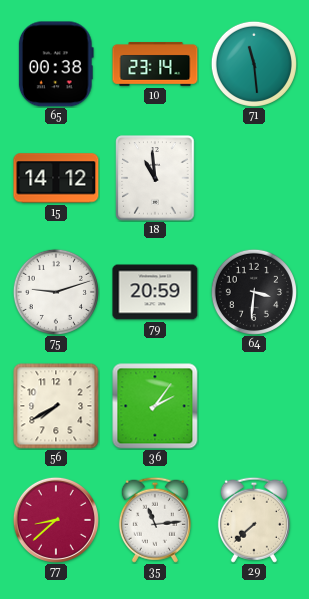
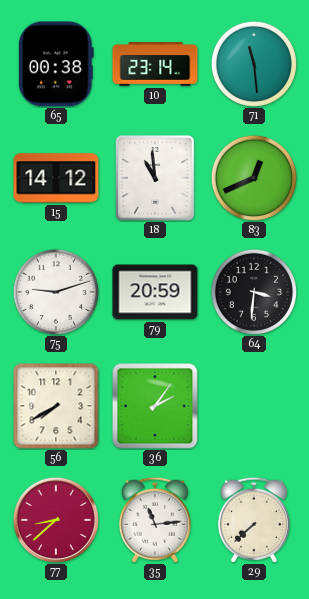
83: none -> 12:41 (254, 178)
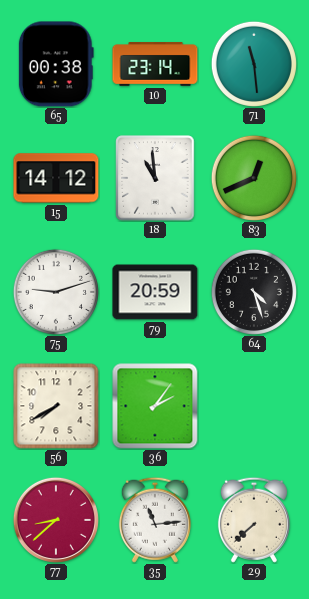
64: 3:31 -> 4:27 (254, 292)
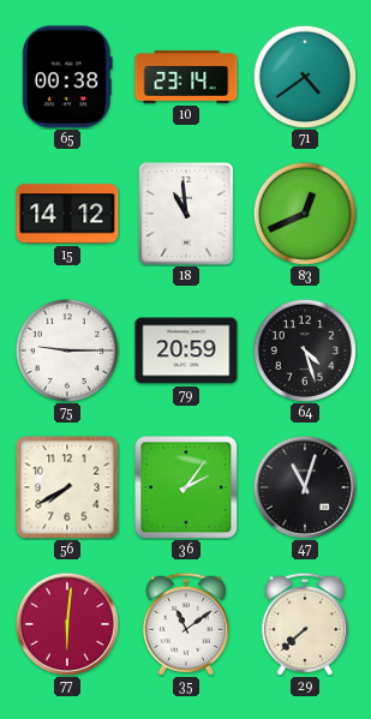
71: 11:29 -> 4:39 (305, 77)
75: 9:12 -> 9:15 (67, 350)
47: none -> 11:03 (305, 487)
77: 8:38 -> 6:01 (67, 624)
35: 11:14 -> 11:09 (186, 624)
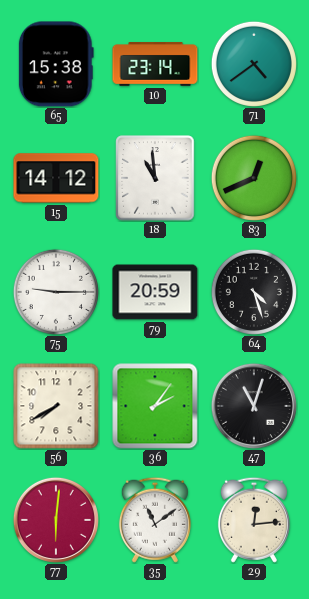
65: 00:38 -> 15:38 (56, 64)
29: 7:38 -> 12:14 (254, 520)
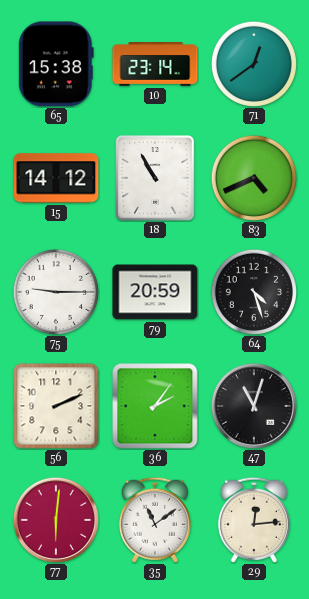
71: 4:39 -> 12:39 (254, 64)
18: 10:59 -> 10:55 (155, 178)
83: 12:41 -> 4:41 (254, 178)
56: 7:40 -> 2:11 (56, 406)
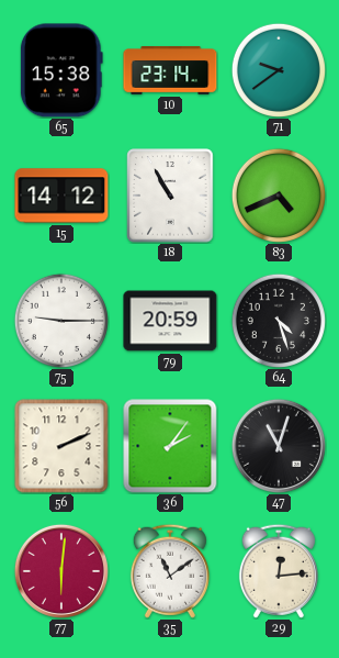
71: 12:39 -> 9:39 (279, 70)
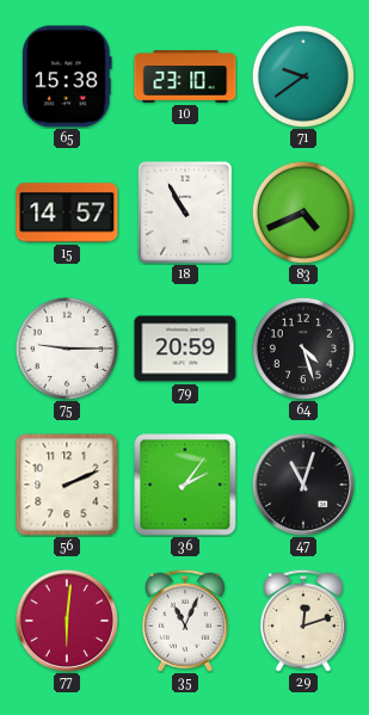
10: 23:14 -> 23:10 (185, 76)
15: 14:12 -> 14:57 (67, 212)
35: 11:09 -> 11:04 (185, 621)
29: 12:14 -> 12:12 (303, 621)
